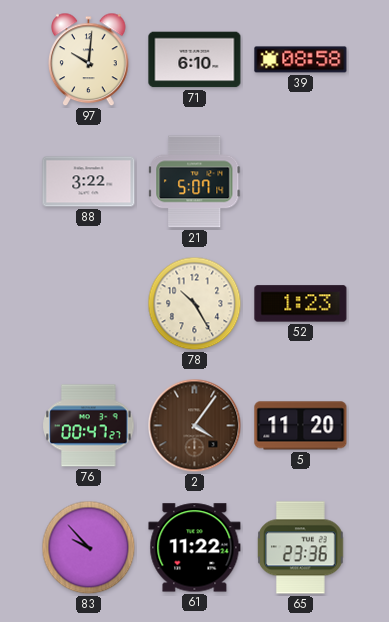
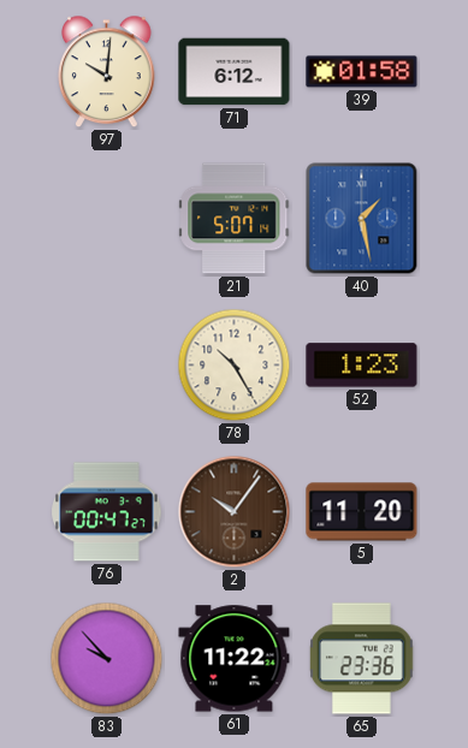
71: 6:10 -> 6:12 (235, 72)
39: 08:58 -> 01:58 (362, 72)
88: 3:22 -> none (89, 182)
40: none -> 1:28 (362, 219)
2: 4:06 -> 10:06 (235, 512)
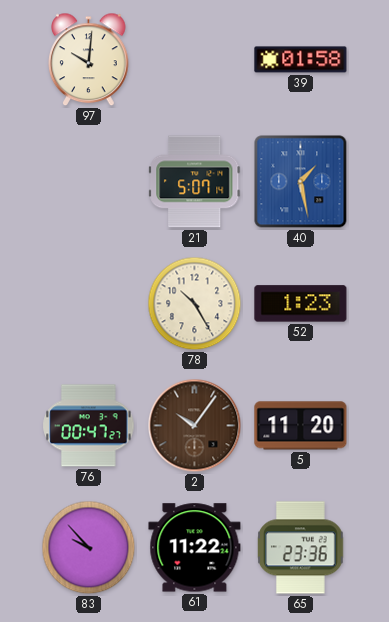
71: 6:12 -> none (235, 72)
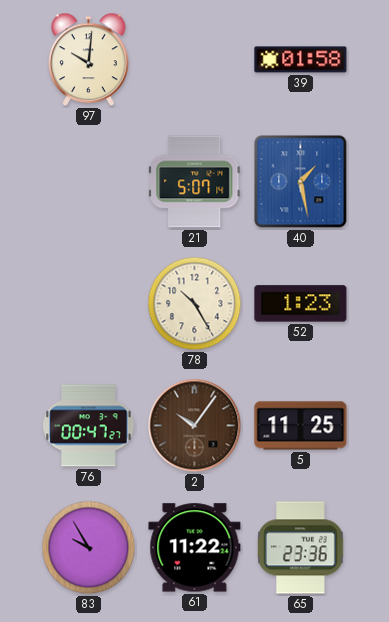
5: 11:20 -> 11:25 (301, 426)
83: 9:53 -> 9:55 (89, 548)
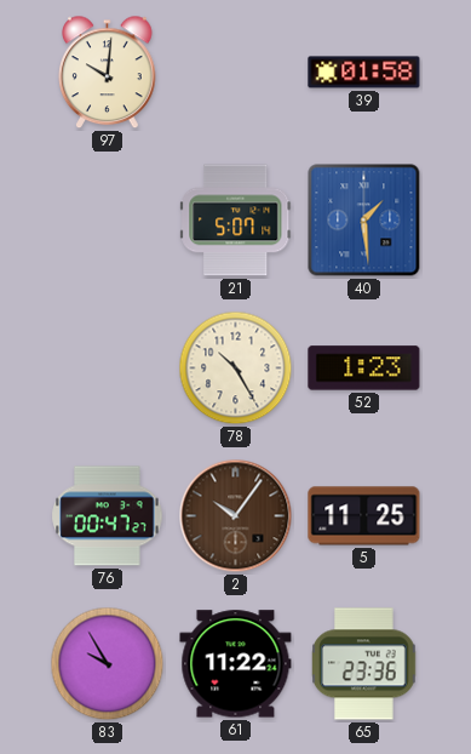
40: 1:28 -> 1:29 (364, 221)
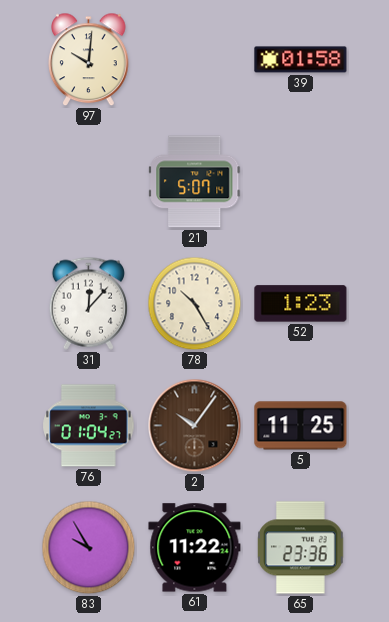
40: 1:29 -> none (364, 221)
31: none -> 12:07 (88, 303)
76: 00:47 -> 01:04 (89, 426)
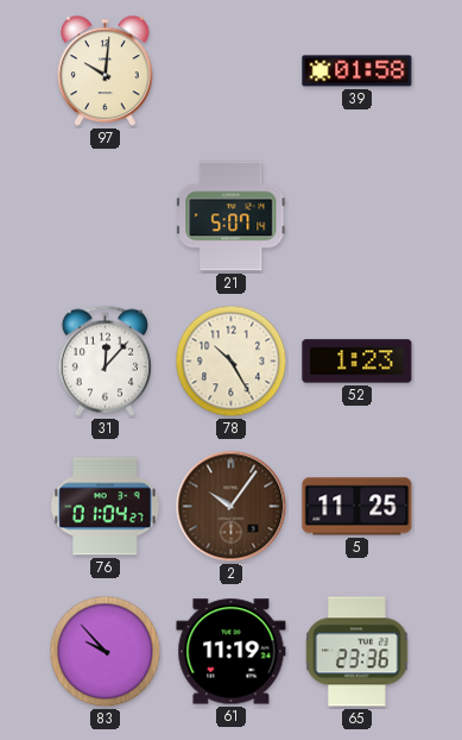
83: 9:55 -> 9:53 (106, 652)
61: 11:22 -> 11:19 (232, 652)
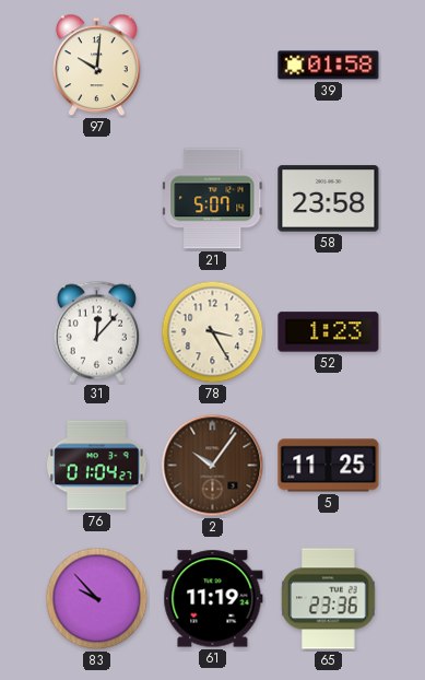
58: none -> 23:58 (329, 199)
78: 10:25 -> 3:25 (213, 332)
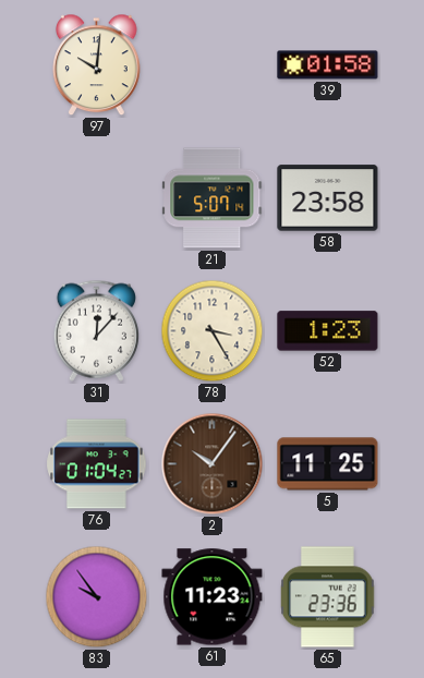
83: 9:53 -> 9:54 (97, 597)
61: 11:19 -> 11:23 (213, 597)
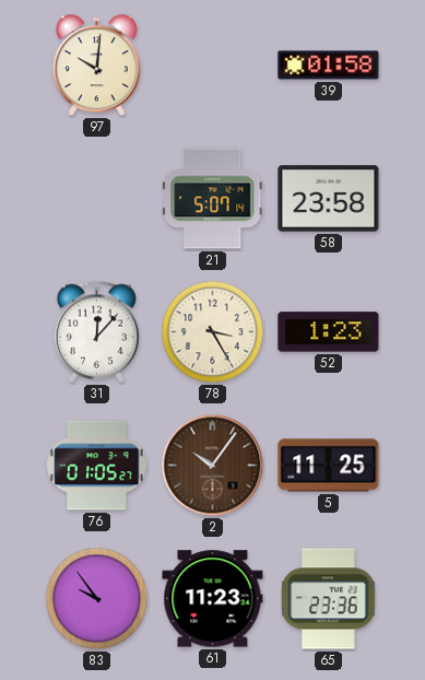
76: 01:04 -> 01:05 (97, 466)
